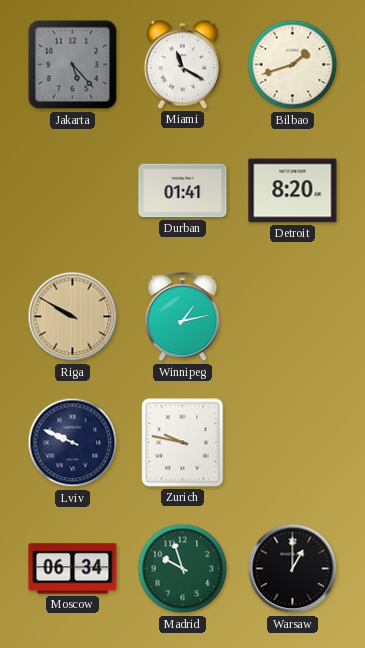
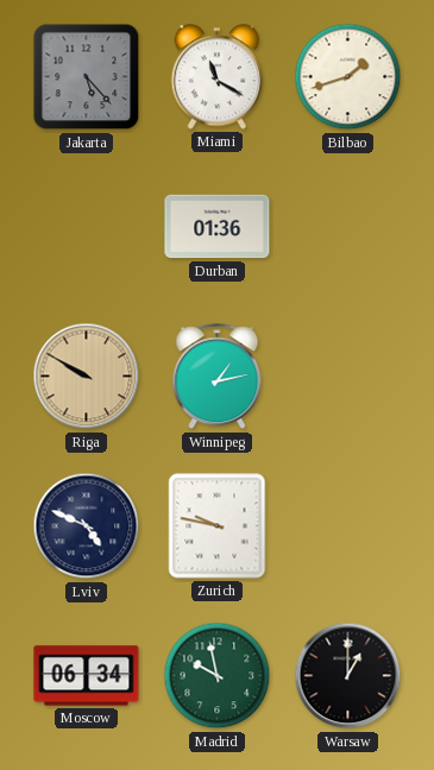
Durban: 01:41 -> 01:36 (218, 227)
Detroit: 8:20 -> none (293, 191)
Lviv: 9:49 -> 4:49 (87, 526)
Madrid: 9:57 -> 9:58 (218, 676)
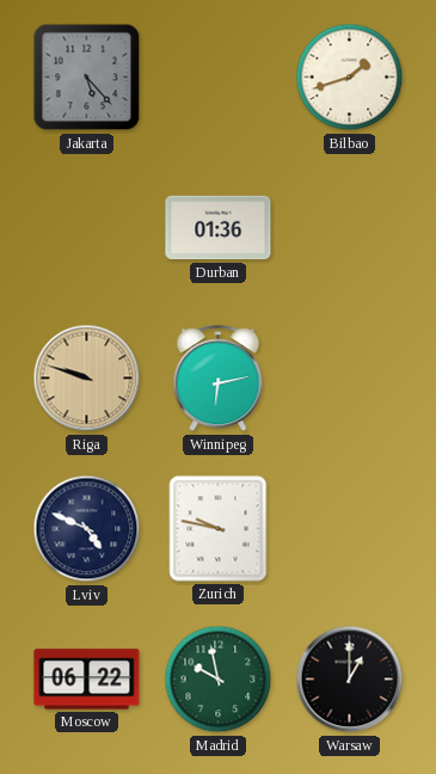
Miami: 11:20 -> none (216, 77)
Riga: 9:50 -> 9:48 (87, 379)
Winnipeg: 1:13 -> 6:13 (219, 379)
Moscow: 06:34 -> 06:22 (87, 680)
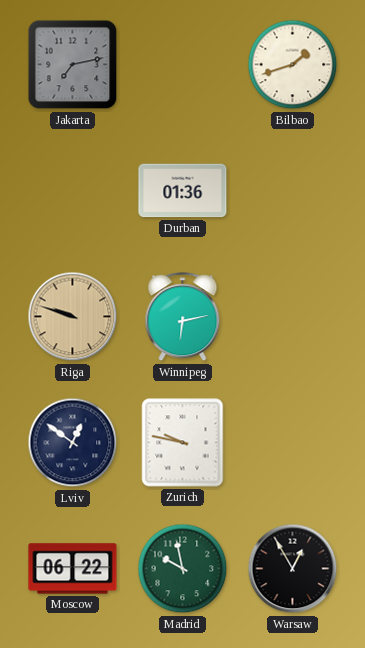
Jakarta: 5:23 -> 7:13 (73, 65)
Lviv: 4:49 -> 12:51 (73, 443)
Warsaw: 1:00 -> 12:55 (293, 569)
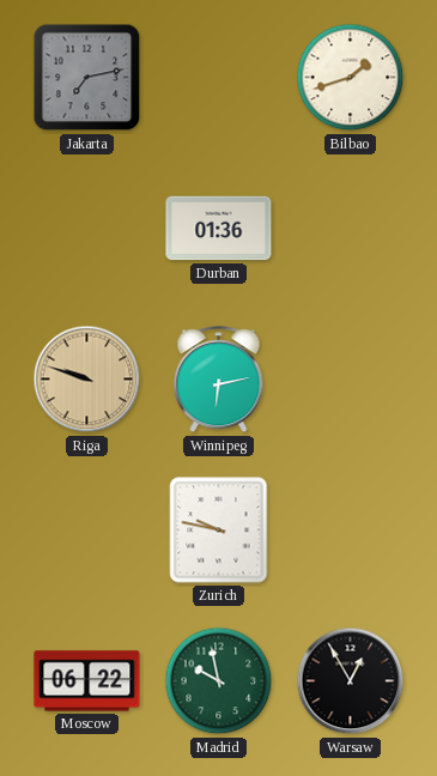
Lviv: 12:51 -> none (73, 443)
